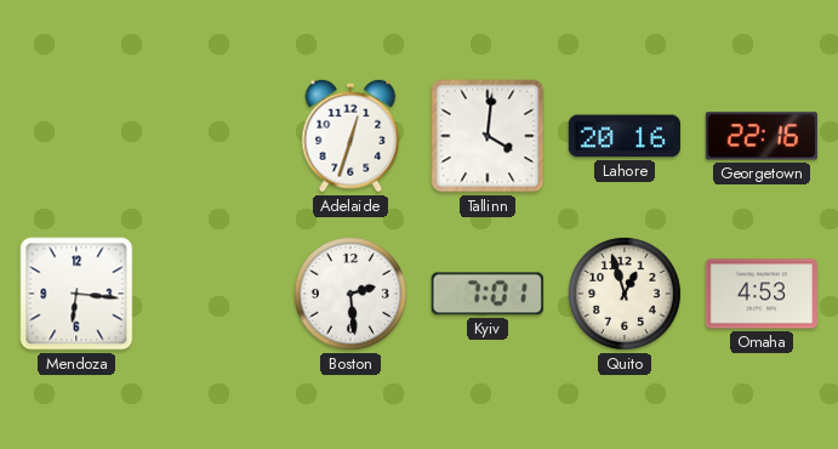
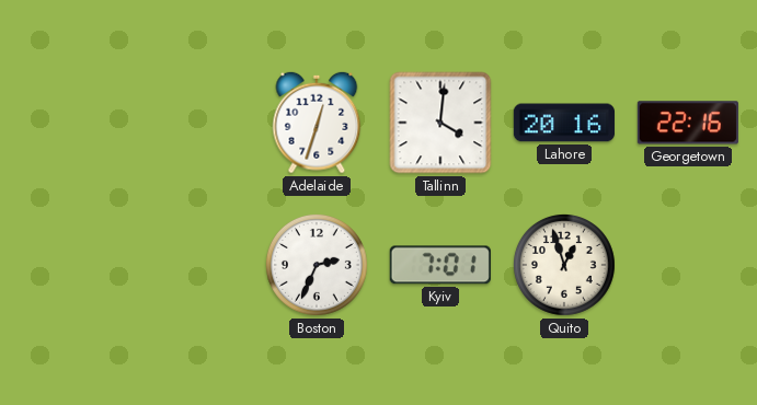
Mendoza: 6:16 -> none (76, 294)
Boston: 2:29 -> 2:34 (317, 265)
Omaha: 4:53 -> none (762, 294)
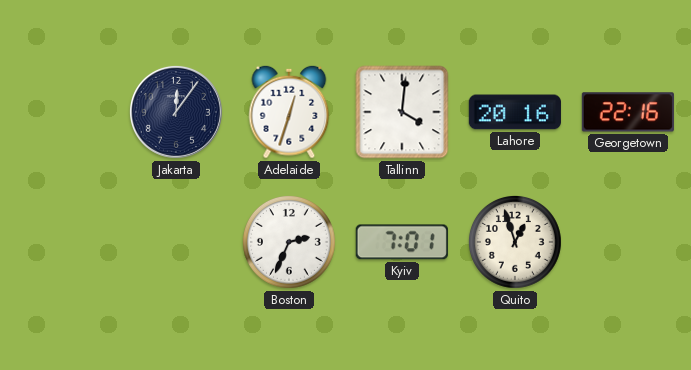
Jakarta: none -> 12:06 (176, 112)
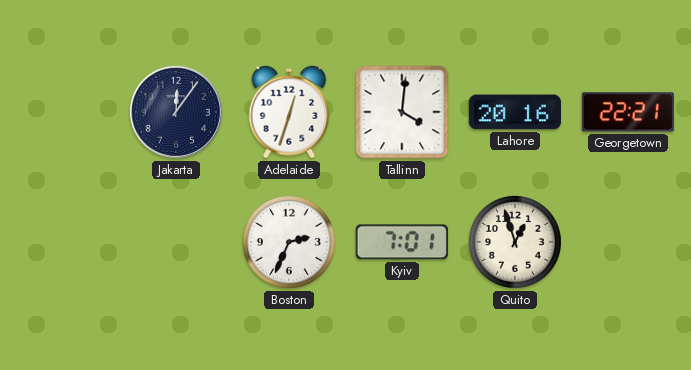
Georgetown: 22:16 -> 22:21 (628, 112)
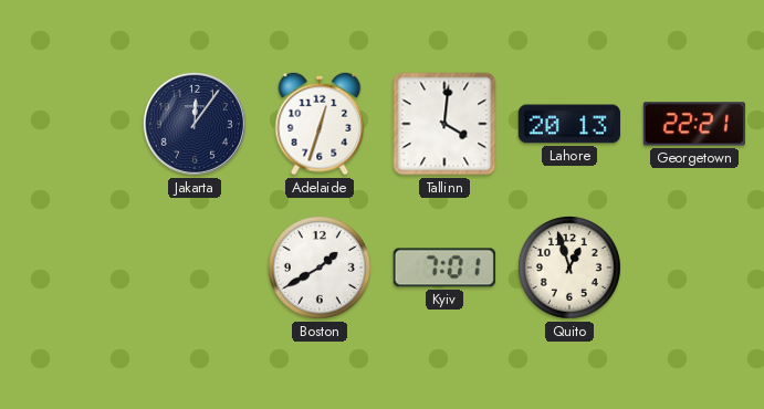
Lahore: 20:16 -> 20:13 (569, 124)
Boston: 2:34 -> 1:40 (320, 268)
